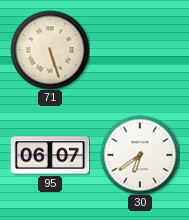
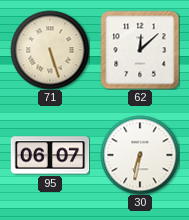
62: none -> 12:08 (140, 50)
30: 6:39 -> 6:32 (140, 155)
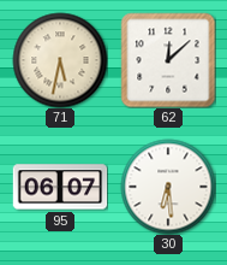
71: 5:27 -> 5:32 (60, 60)
30: 6:32 -> 6:29 (168, 187)
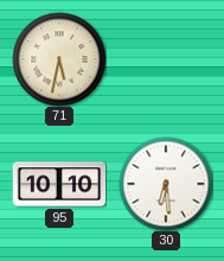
62: 12:08 -> none (168, 60)
95: 06:07 -> 10:10 (59, 184)
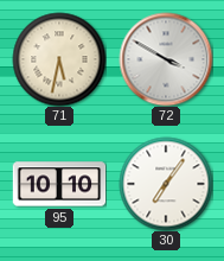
72: none -> 3:50 (166, 59)
30: 6:29 -> 7:06 (166, 184)
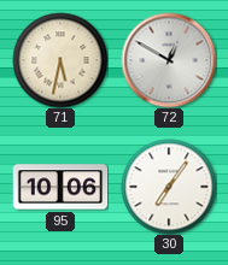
72: 3:50 -> 12:50 (169, 60)
95: 10:10 -> 10:06 (60, 187)
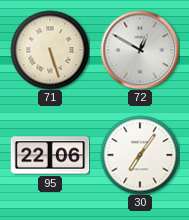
71: 5:32 -> 5:27 (50, 50)
95: 10:06 -> 22:06 (50, 155)
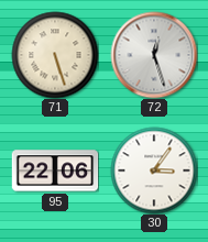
72: 12:50 -> 12:27 (154, 55)
30: 7:06 -> 3:06 (154, 170)
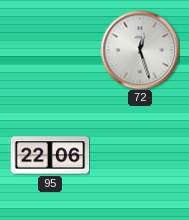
71: 5:27 -> none (55, 55)
30: 3:06 -> none (154, 170)
